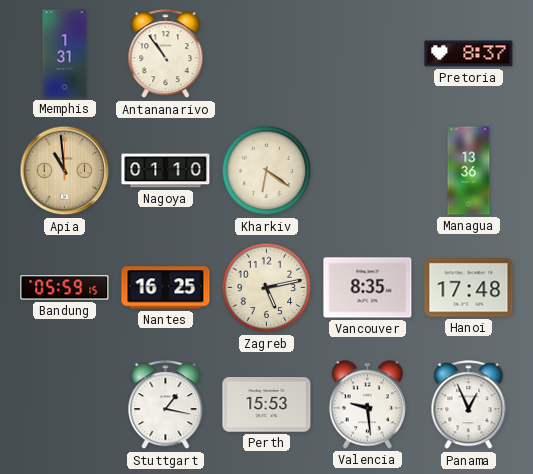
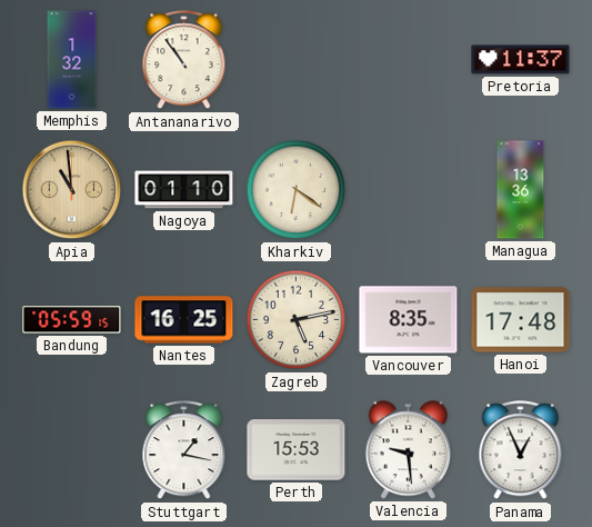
Memphis: 1:31 -> 1:32 (72, 60)
Pretoria: 8:37 -> 11:37 (521, 60)
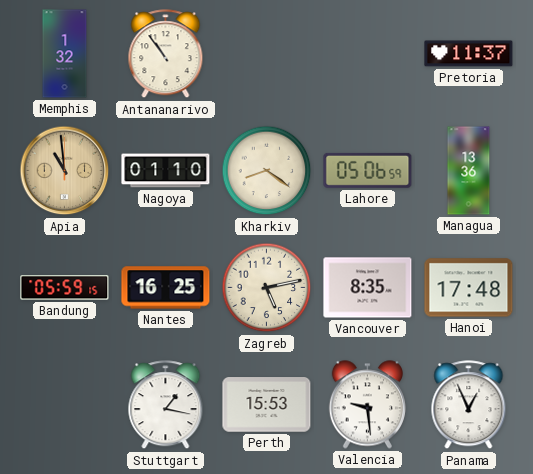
Kharkiv: 6:21 -> 8:21 (267, 171)
Lahore: none -> 05:06 (368, 170)
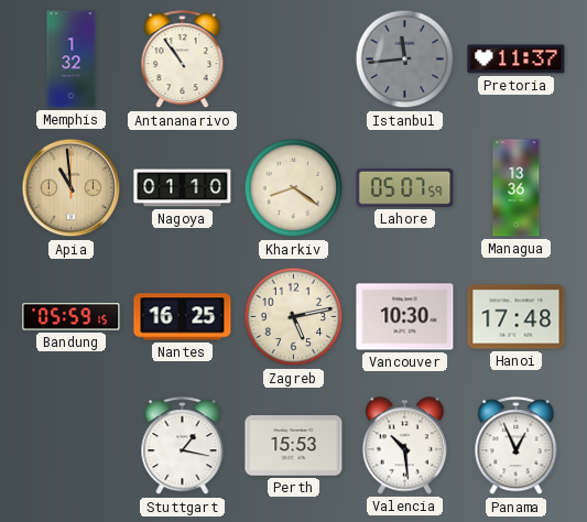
Istanbul: none -> 11:44 (405, 59)
Lahore: 05:06 -> 05:07 (405, 187)
Vancouver: 8:35 -> 10:30 (405, 317)
Valencia: 9:29 -> 10:29 (404, 446)
